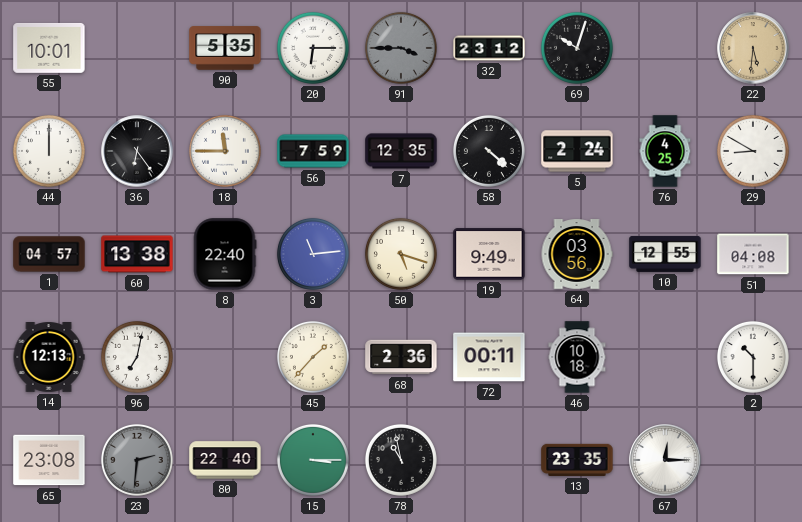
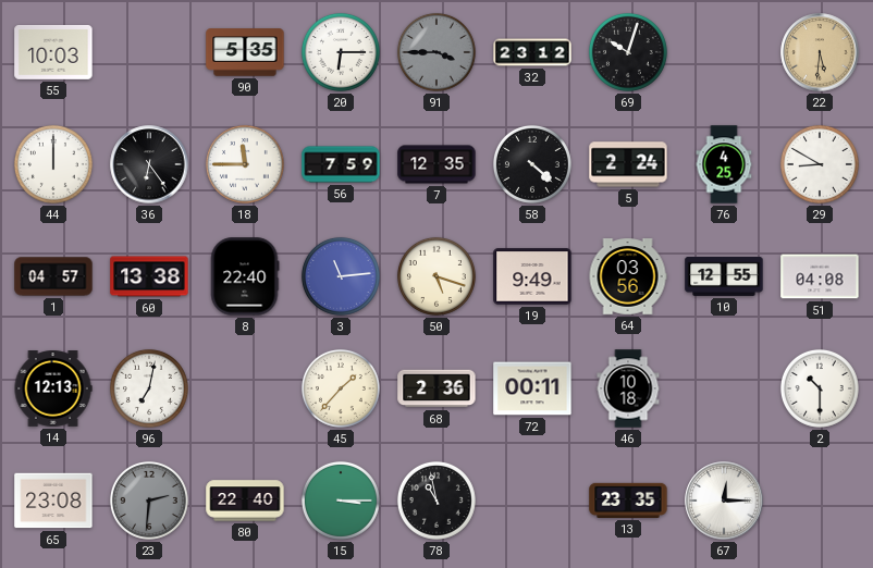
55: 10:01 -> 10:03 (53, 52)
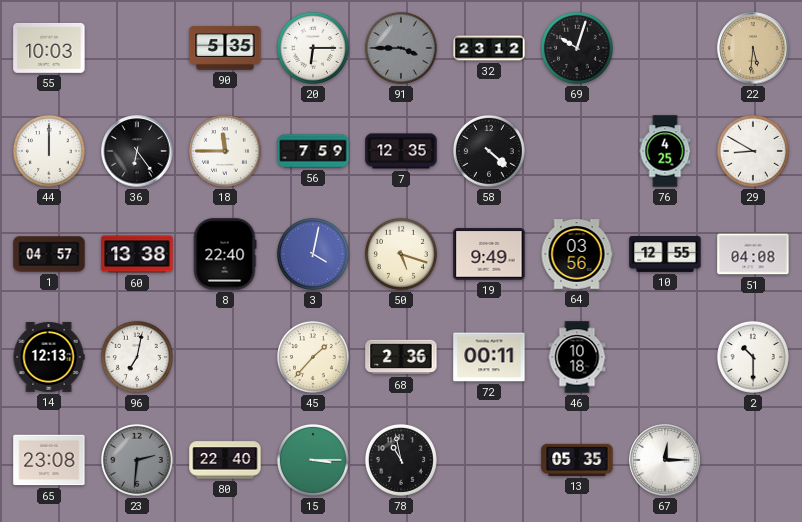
5: 2:24 -> none (628, 164)
3: 11:14 -> 4:02 (313, 254)
13: 23:35 -> 05:35 (577, 460)
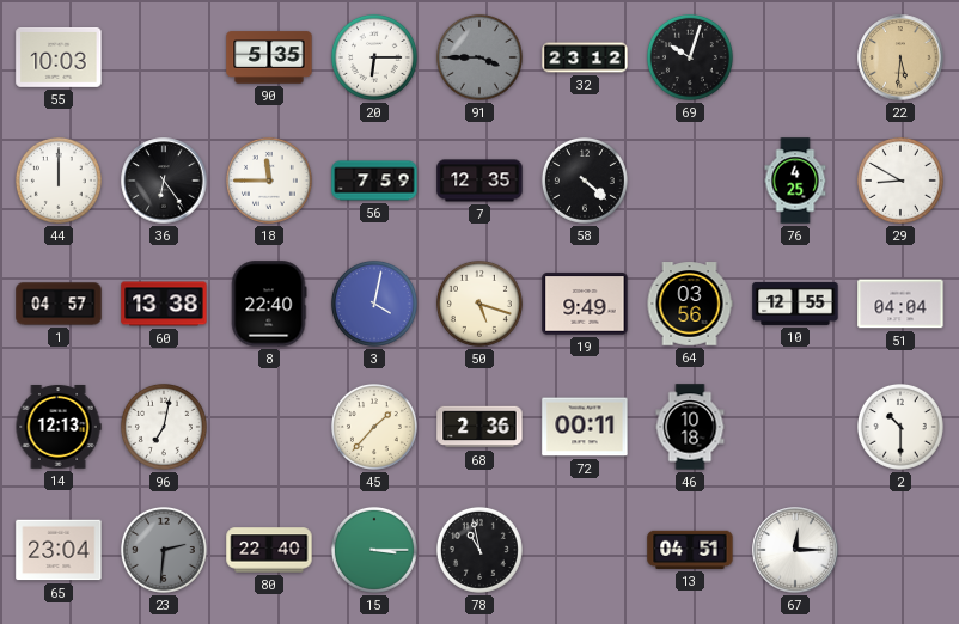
51: 04:08 -> 04:04 (900, 304)
65: 23:08 -> 23:04 (59, 550)
13: 05:35 -> 04:51 (690, 550)
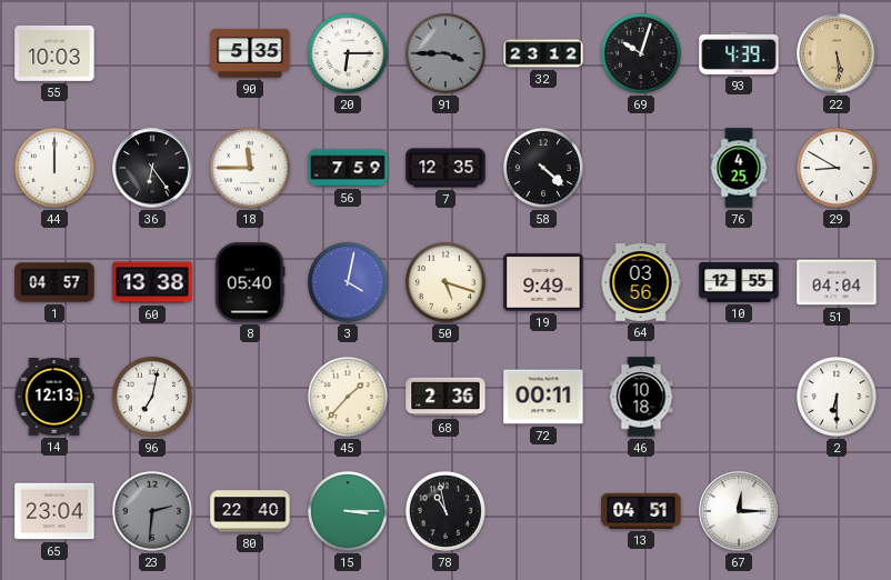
93: none -> 4:39 (739, 53)
22: 5:31 -> 5:29 (837, 53)
8: 22:40 -> 05:40 (250, 282)
2: 10:30 -> 6:30 (837, 397)
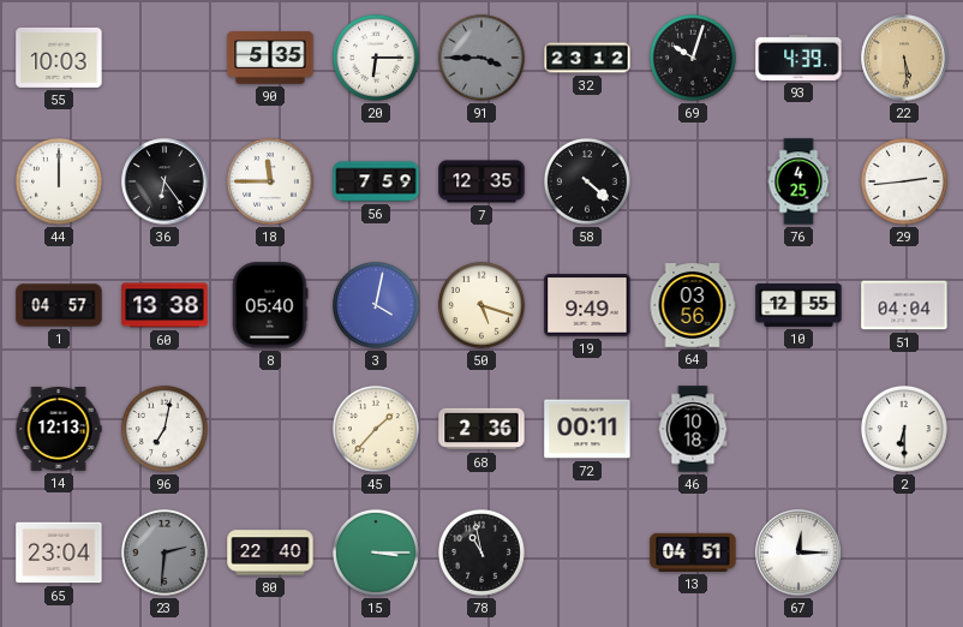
29: 8:50 -> 2:44 (904, 181)
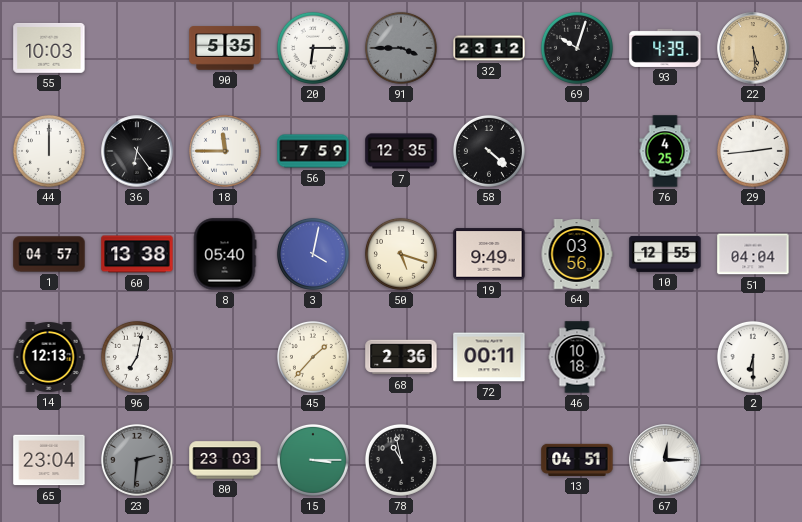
80: 22:40 -> 23:03 (225, 460)
